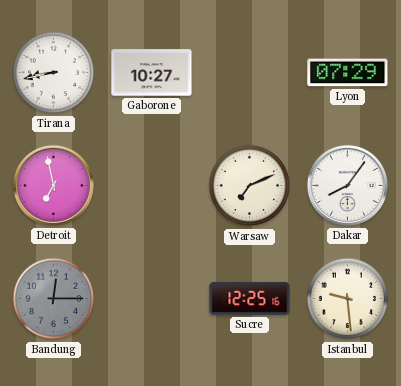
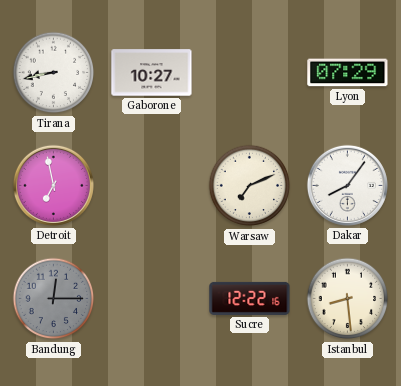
Sucre: 12:25 -> 12:22 (250, 298)
Istanbul: 9:29 -> 8:29 (348, 299)
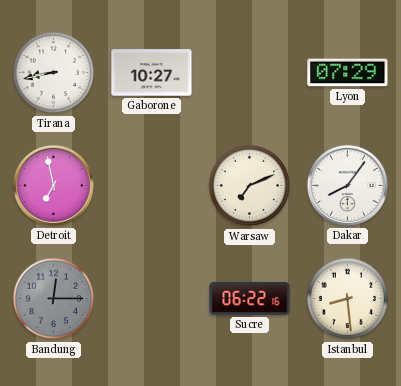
Sucre: 12:22 -> 06:22 (250, 298)
